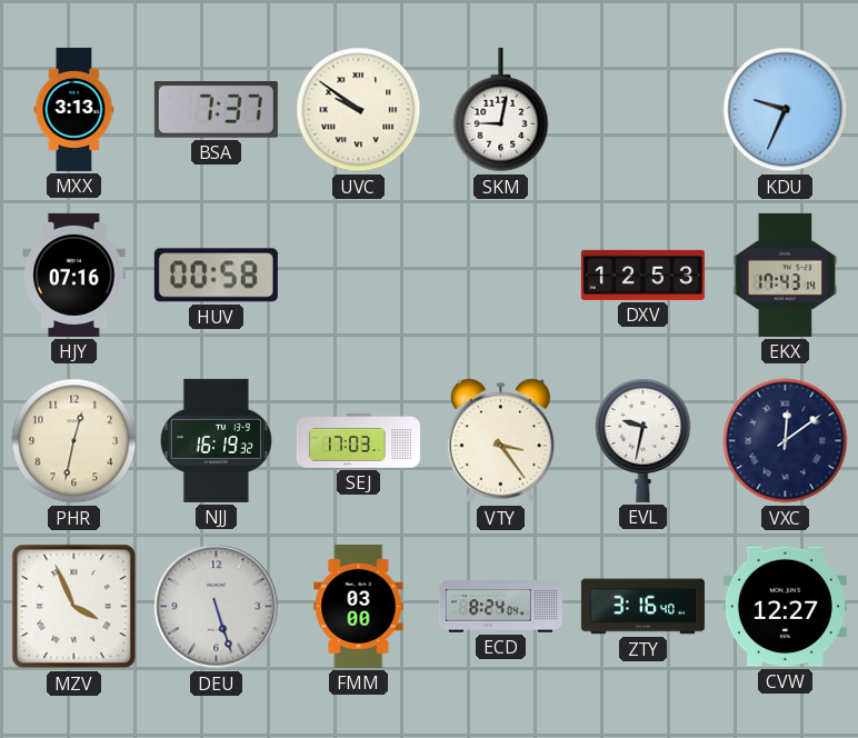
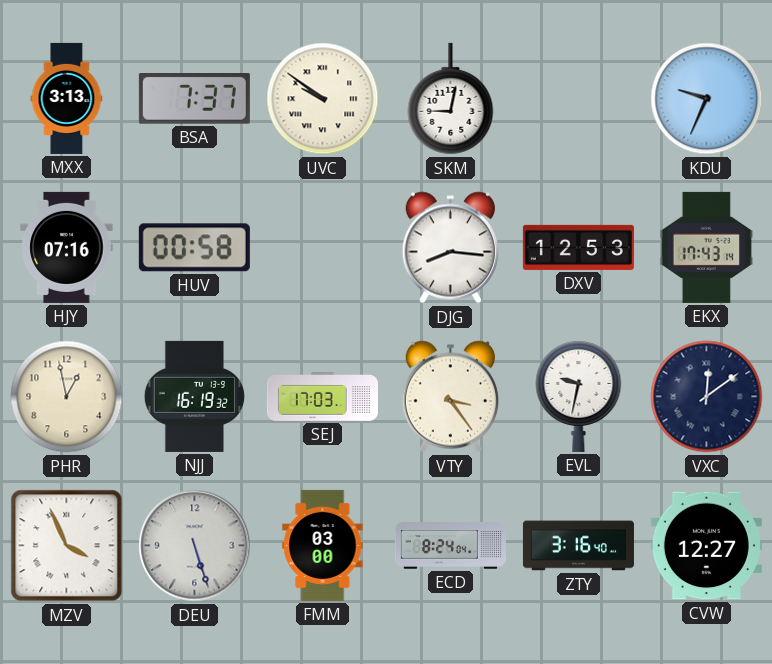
DJG: none -> 8:16 (450, 248)
PHR: 12:32 -> 12:58 (67, 397)
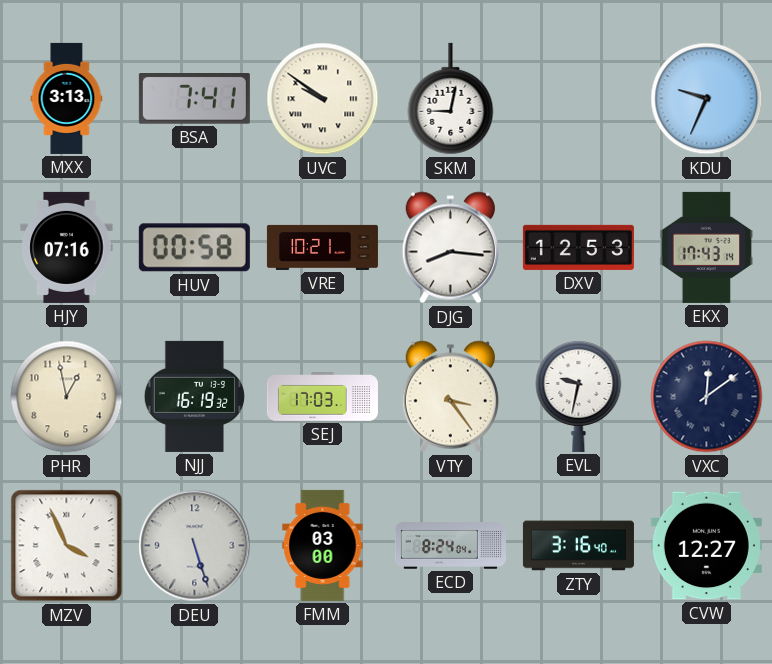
BSA: 7:37 -> 7:41 (194, 99)
VRE: none -> 10:21 (322, 247)
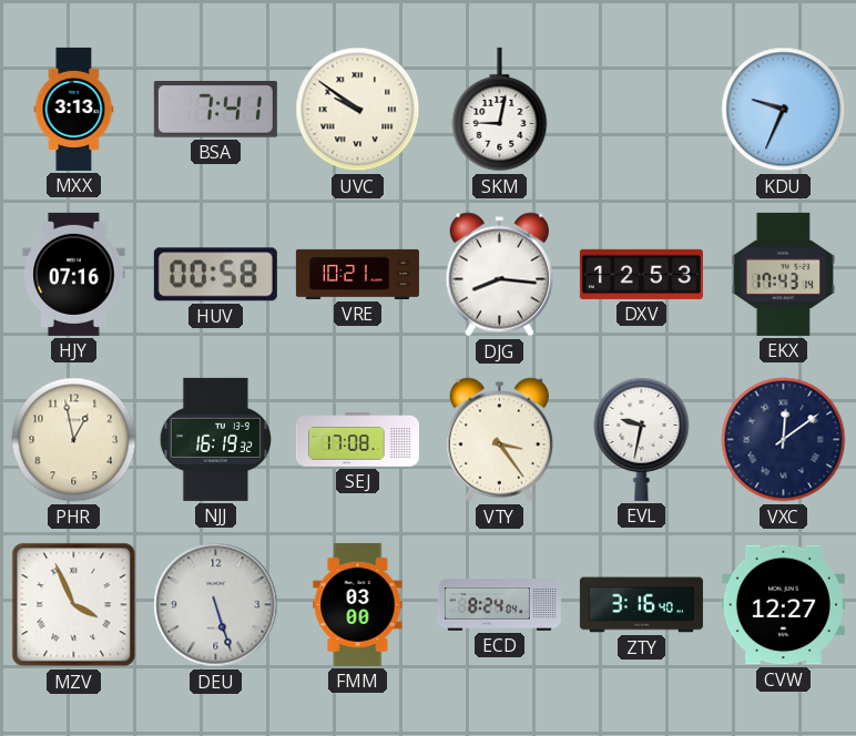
SEJ: 17:03 -> 17:08 (357, 440)
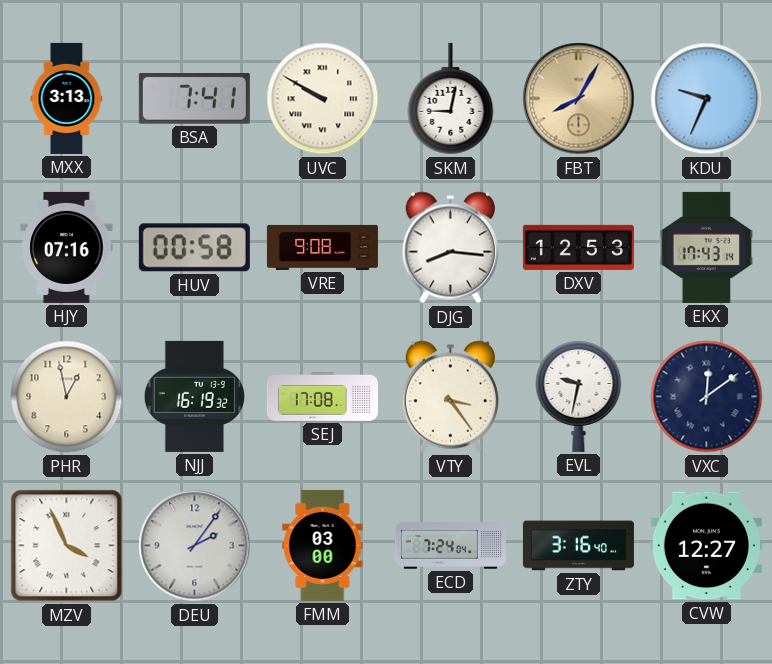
UVC: 9:51 -> 9:50 (323, 99)
FBT: none -> 8:05 (579, 99)
VRE: 10:21 -> 9:08 (322, 247)
DEU: 5:27 -> 2:06 (195, 546)
ECD: 8:24 -> 7:24 (450, 546)
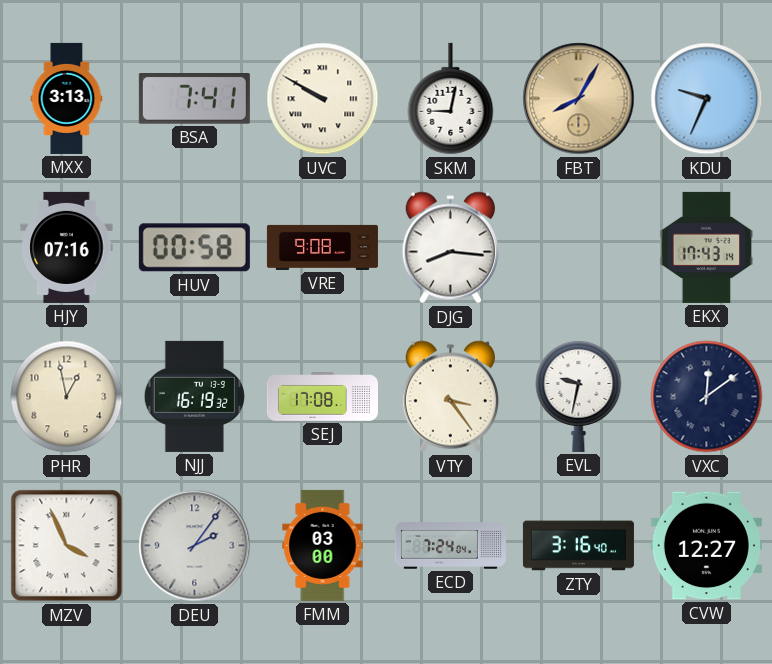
DXV: 12:53 -> none (578, 247)
